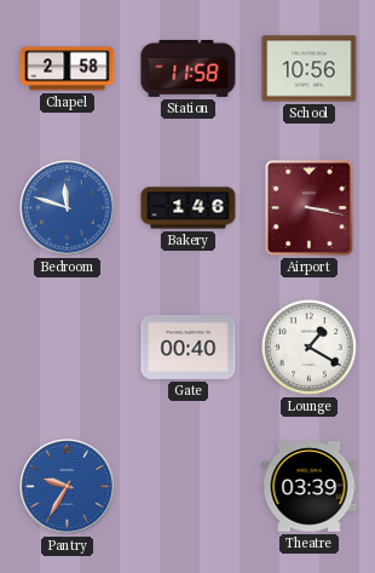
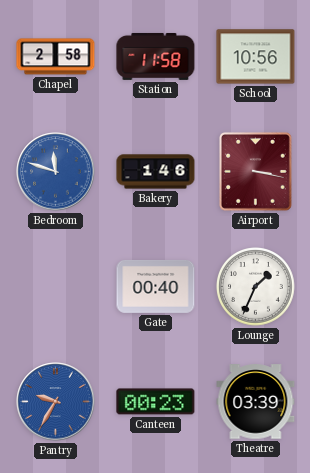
Lounge: 1:20 -> 1:34 (256, 287)
Canteen: none -> 00:23 (156, 402)
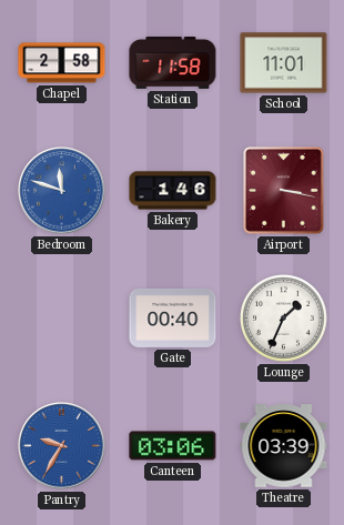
School: 10:56 -> 11:01 (284, 63)
Canteen: 00:23 -> 03:06 (173, 446)
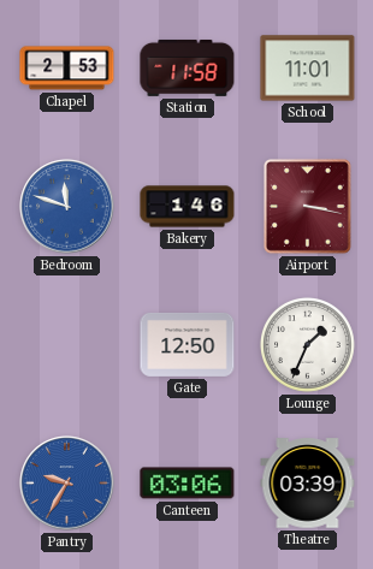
Chapel: 2:58 -> 2:53 (67, 69)
Gate: 00:40 -> 12:50 (188, 344)
